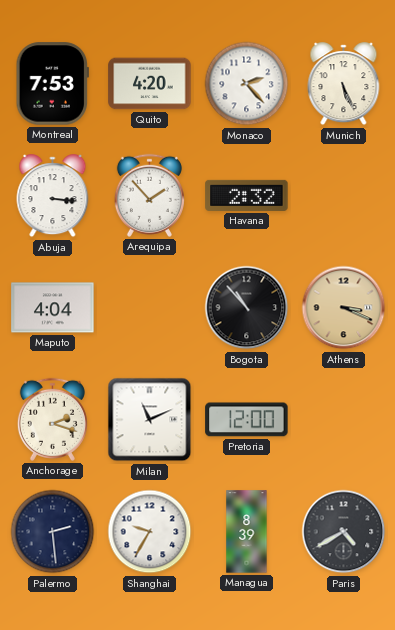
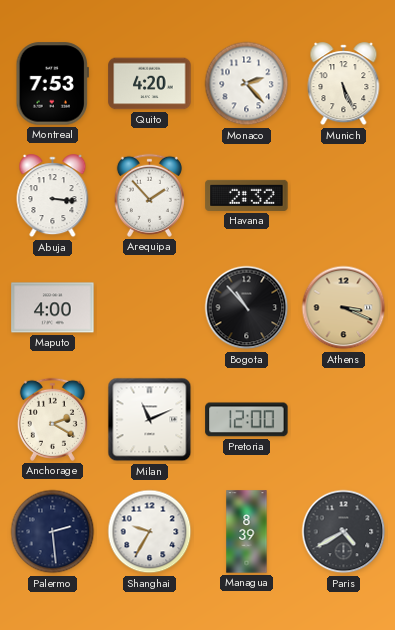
Maputo: 4:04 -> 4:00 (53, 308)
Anchorage: 2:18 -> 2:20 (52, 419)
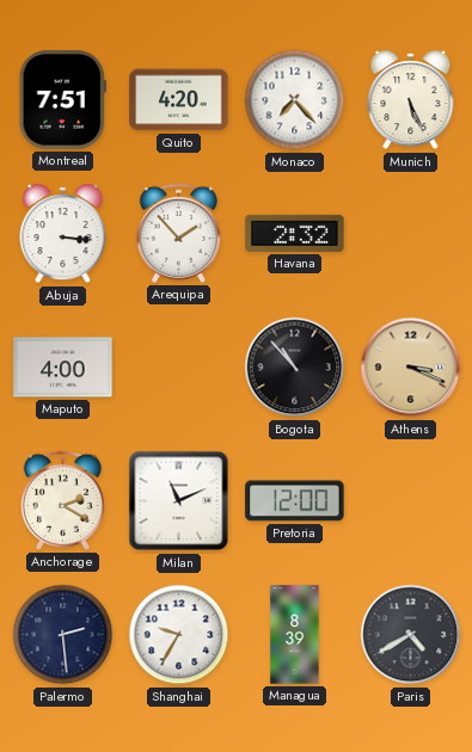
Montreal: 7:53 -> 7:51 (62, 100)
Monaco: 2:23 -> 7:23 (295, 100)
